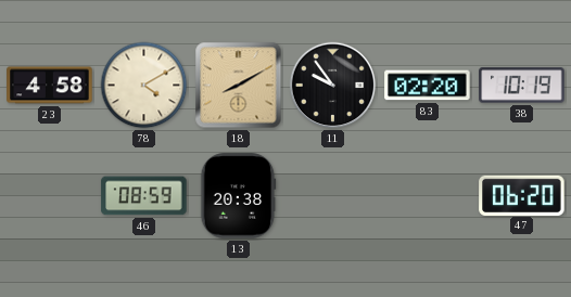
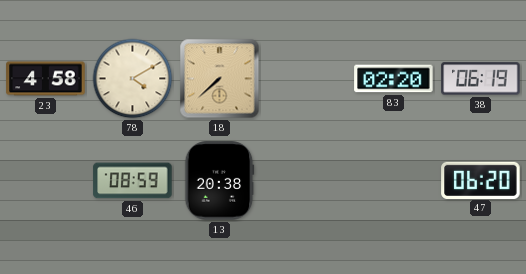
18: 8:10 -> 7:38 (220, 79)
11: 9:54 -> none (333, 86)
38: 10:19 -> 06:19 (481, 79)
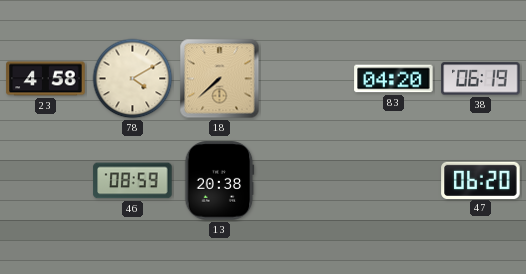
83: 02:20 -> 04:20 (394, 79)
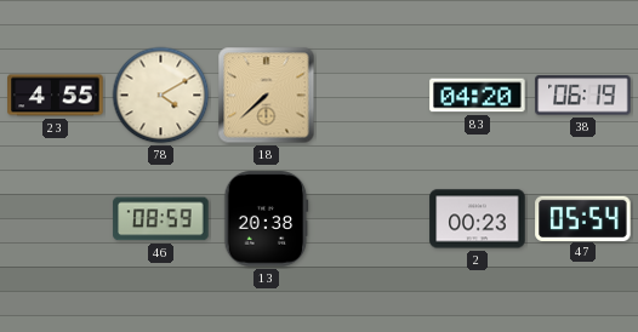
23: 4:58 -> 4:55 (56, 96)
2: none -> 00:23 (478, 219)
47: 06:20 -> 05:54 (583, 218)
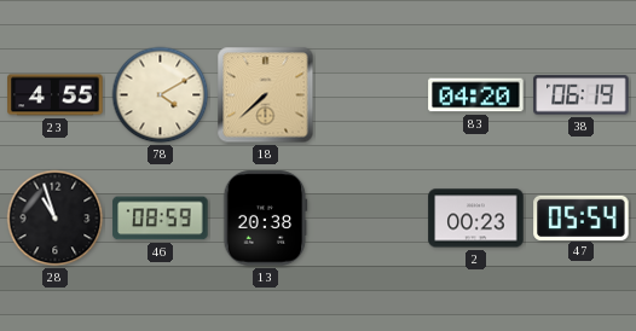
28: none -> 10:57 (56, 219)
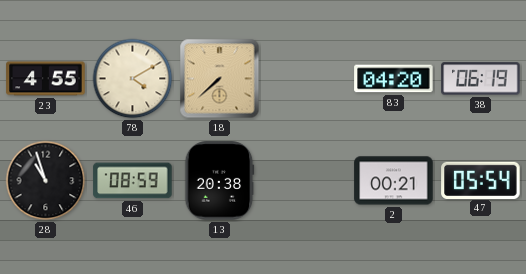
2: 00:23 -> 00:21 (394, 181)
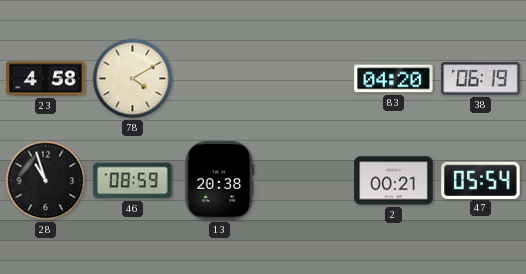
23: 4:55 -> 4:58 (46, 79)
18: 7:38 -> none (220, 79)
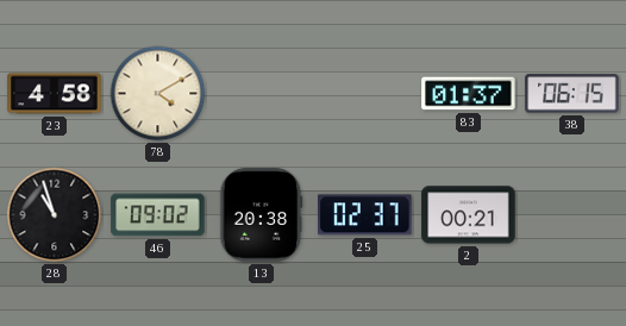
83: 04:20 -> 01:37 (469, 94)
38: 06:19 -> 06:15 (572, 94)
46: 08:59 -> 09:02 (158, 215)
25: none -> 02:37 (365, 215)
47: 05:54 -> none (481, 180)
